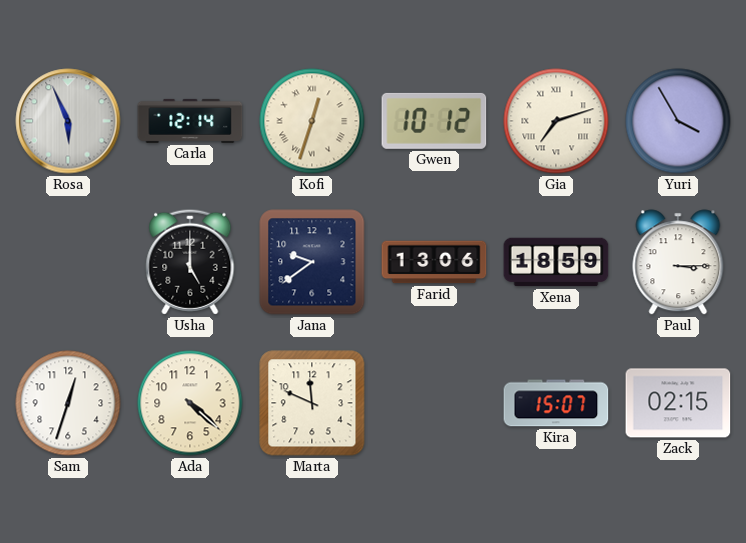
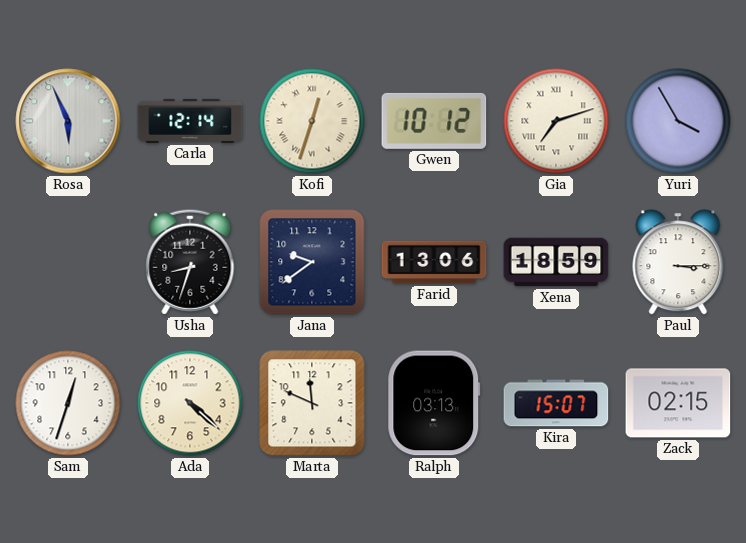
Usha: 5:00 -> 8:33 (190, 262)
Ralph: none -> 03:13 (434, 403)
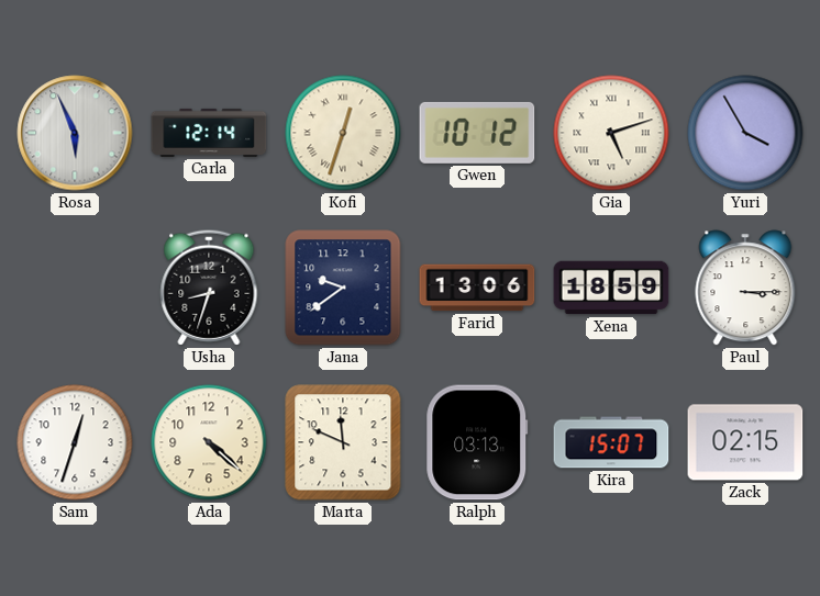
Gia: 7:12 -> 5:12 (611, 133)
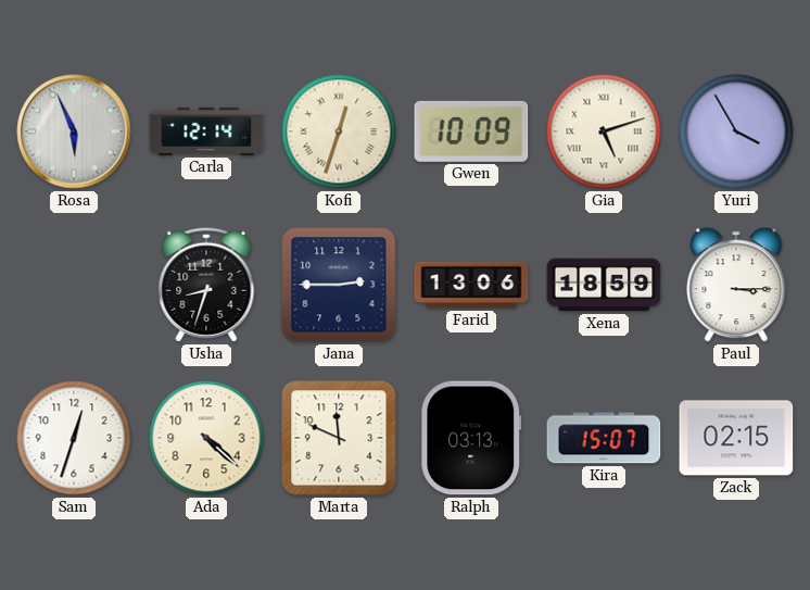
Gwen: 10:12 -> 10:09 (471, 131)
Jana: 9:39 -> 2:45 (339, 285)
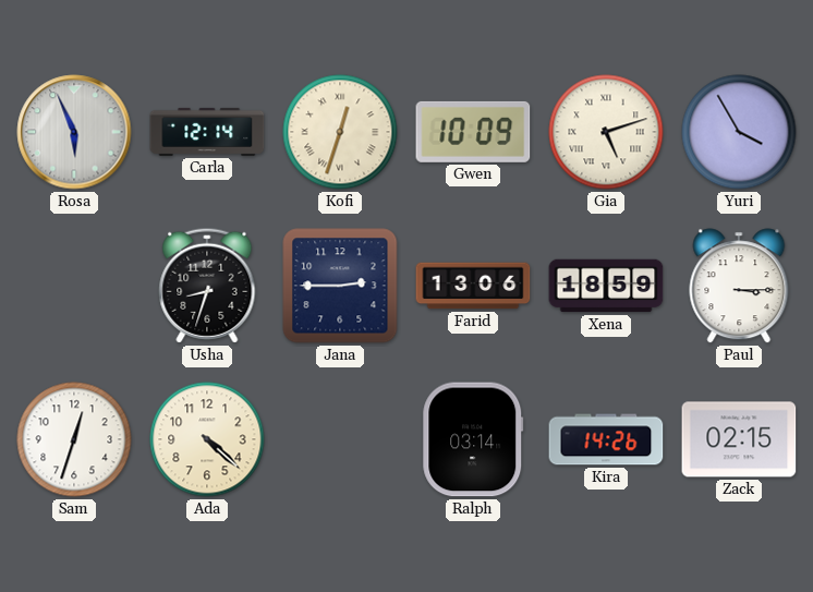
Marta: 11:49 -> none (339, 438)
Ralph: 03:13 -> 03:14 (473, 439)
Kira: 15:07 -> 14:26 (606, 439)
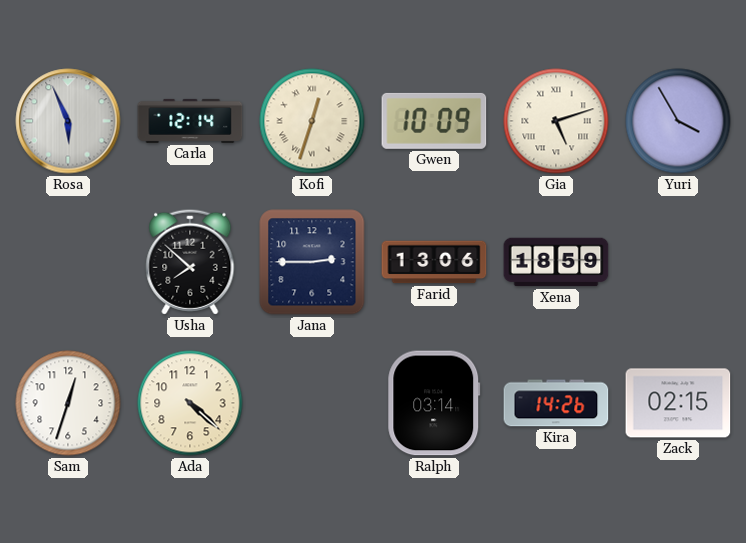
Usha: 8:33 -> 7:52 (190, 262)
Paul: 3:15 -> none (739, 286)
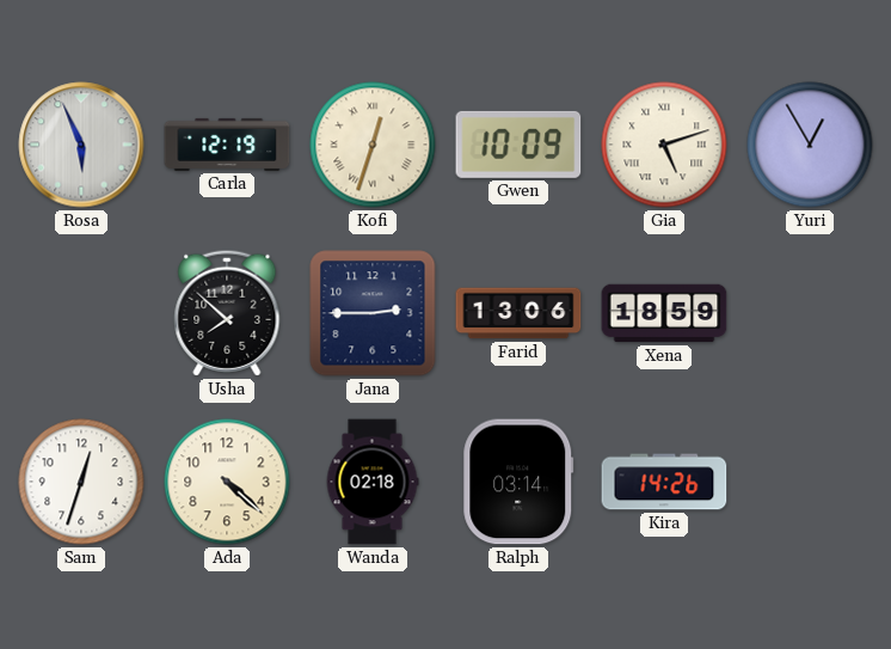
Carla: 12:14 -> 12:19 (227, 145)
Yuri: 3:55 -> 12:55 (810, 145)
Wanda: none -> 02:18 (373, 482)
Zack: 02:15 -> none (678, 403)
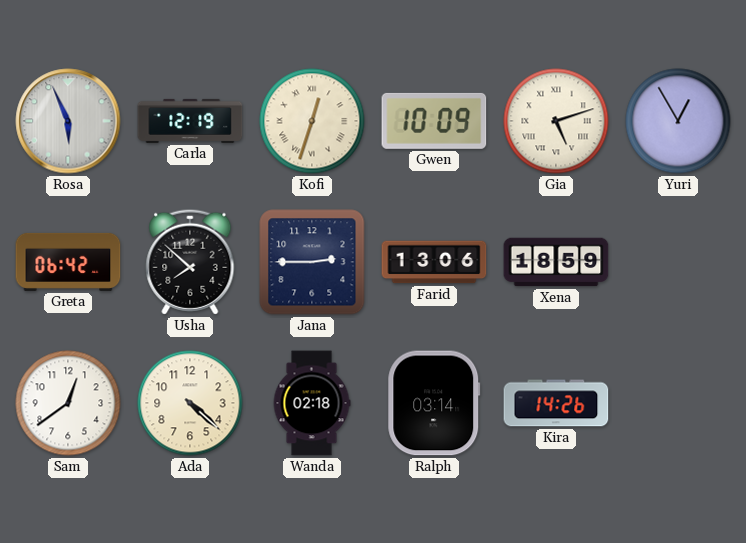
Greta: none -> 06:42 (68, 262)
Sam: 12:33 -> 12:39 (68, 403)
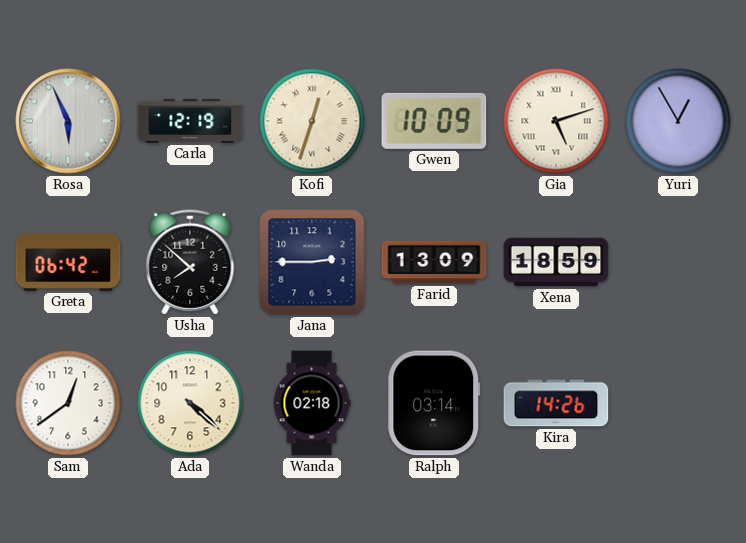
Farid: 13:06 -> 13:09 (434, 262)
